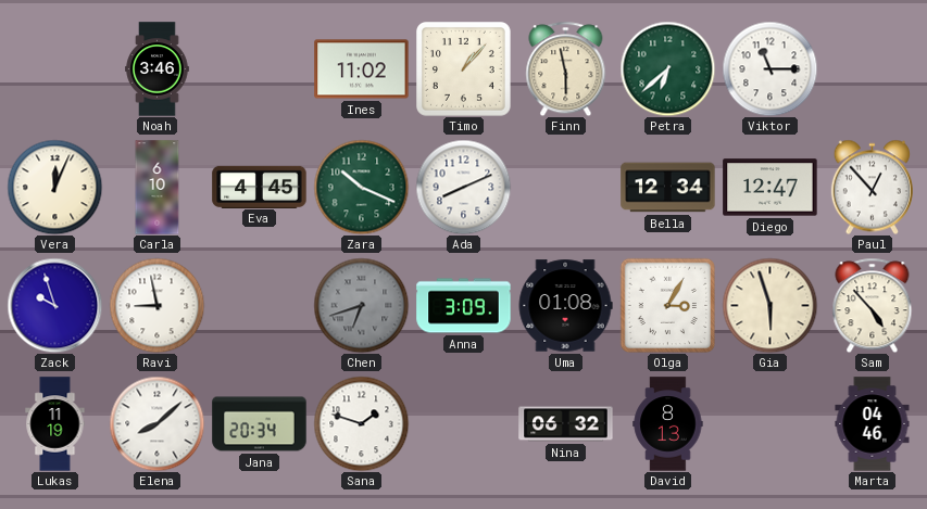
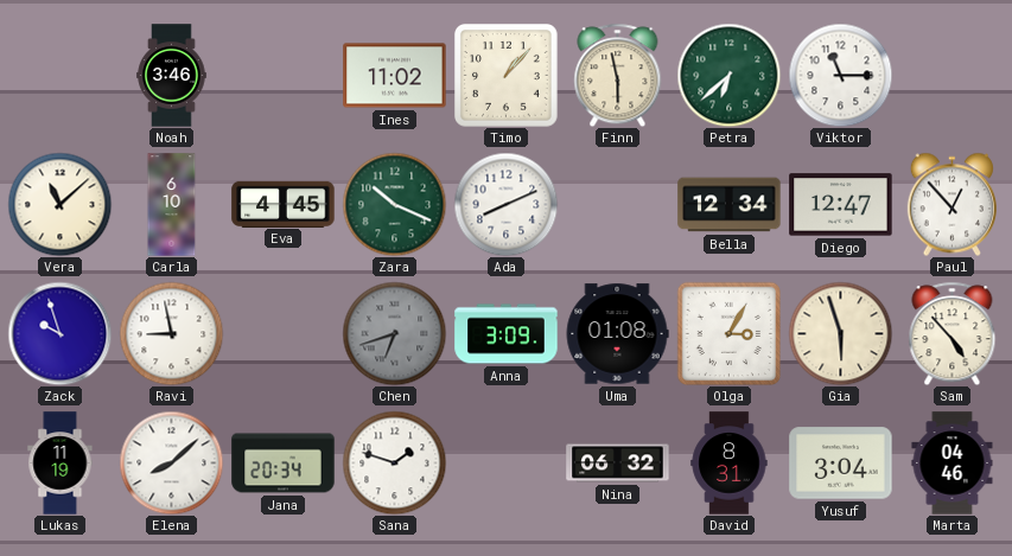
Vera: 12:04 -> 11:08 (59, 204)
David: 8:13 -> 8:31 (730, 464)
Yusuf: none -> 3:04 (841, 464)
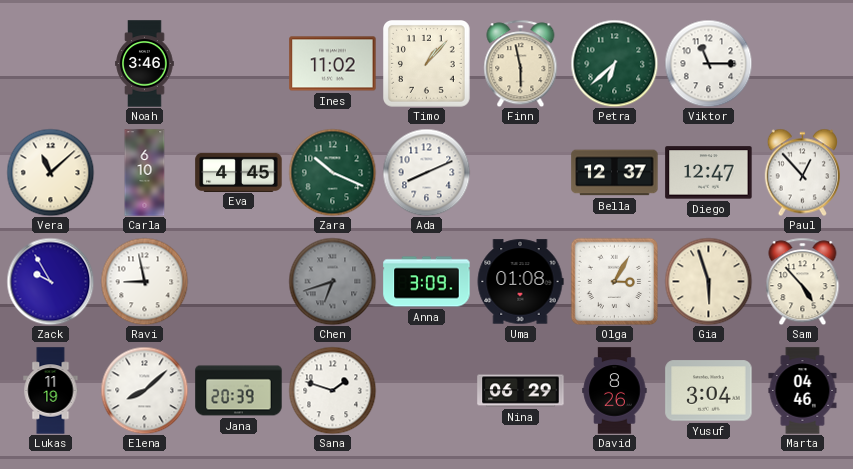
Bella: 12:34 -> 12:37 (615, 173)
Zack: 9:57 -> 9:55 (50, 281)
Jana: 20:34 -> 20:39 (239, 391)
Nina: 06:32 -> 06:29 (521, 391)
David: 8:31 -> 8:26 (615, 391)
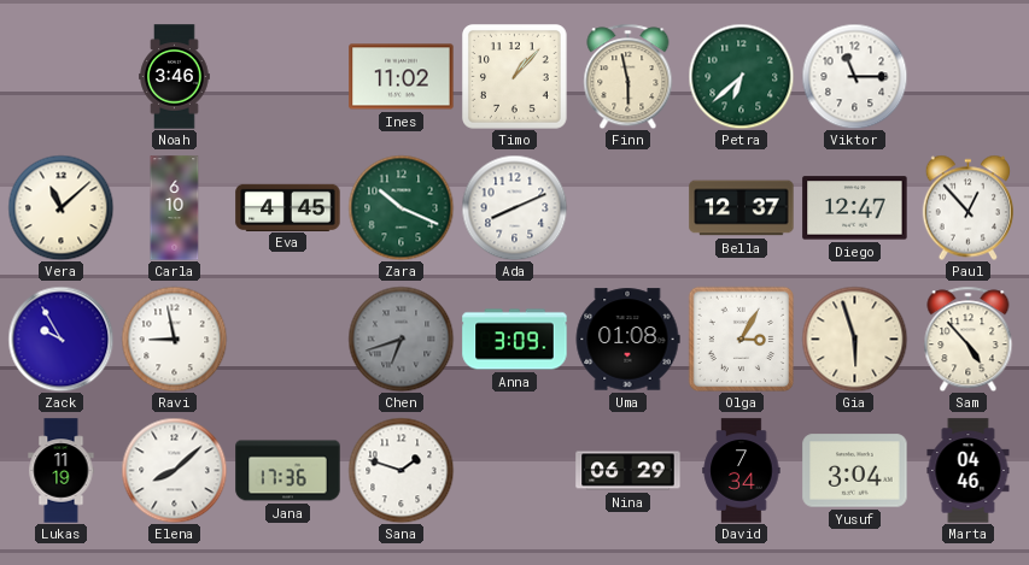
Jana: 20:39 -> 17:36 (288, 471)
David: 8:26 -> 7:34 (742, 471)
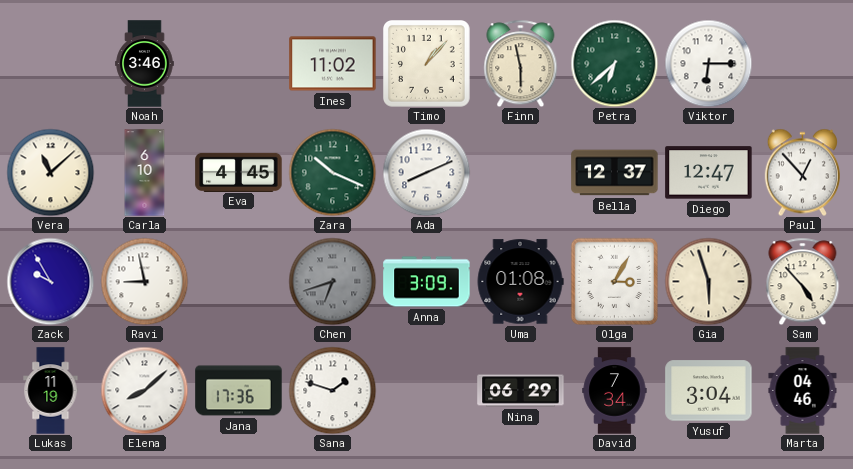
Viktor: 11:15 -> 6:15 (708, 63)
